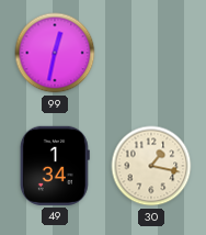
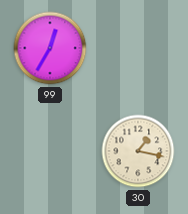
99: 12:32 -> 12:35 (50, 48)
49: 1:34 -> none (55, 166)
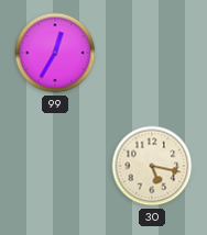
30: 1:17 -> 5:17 (152, 166)
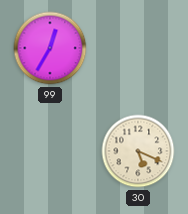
30: 5:17 -> 5:19 (138, 151)
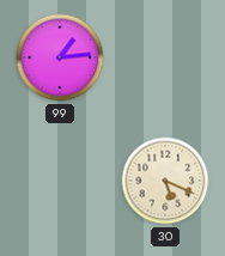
99: 12:35 -> 1:14 (60, 57)
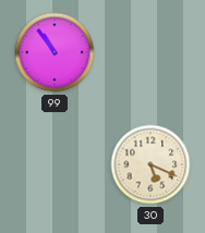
99: 1:14 -> 10:54 (55, 52)
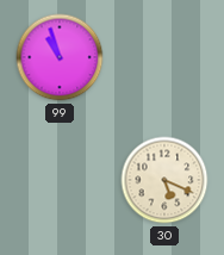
99: 10:54 -> 10:57 (60, 57)
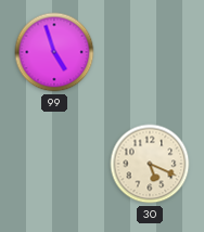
99: 10:57 -> 4:57 (54, 52)
